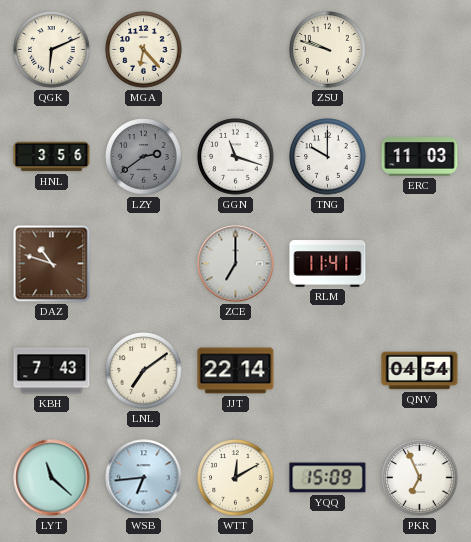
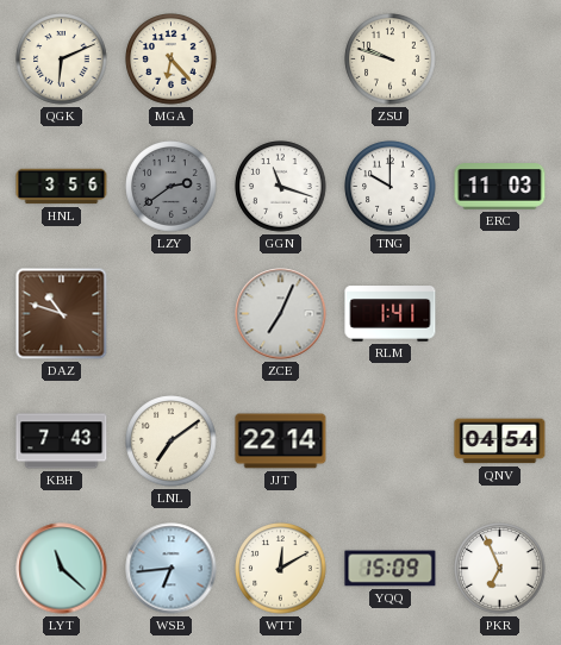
ZCE: 7:00 -> 7:04 (281, 314)
RLM: 11:41 -> 1:41 (391, 314)
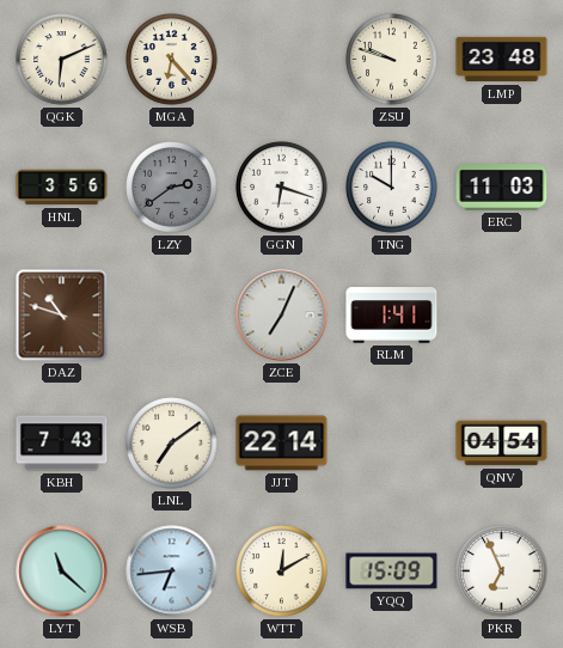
LMP: none -> 23:48 (502, 60)
GGN: 11:18 -> 6:18 (282, 188)
